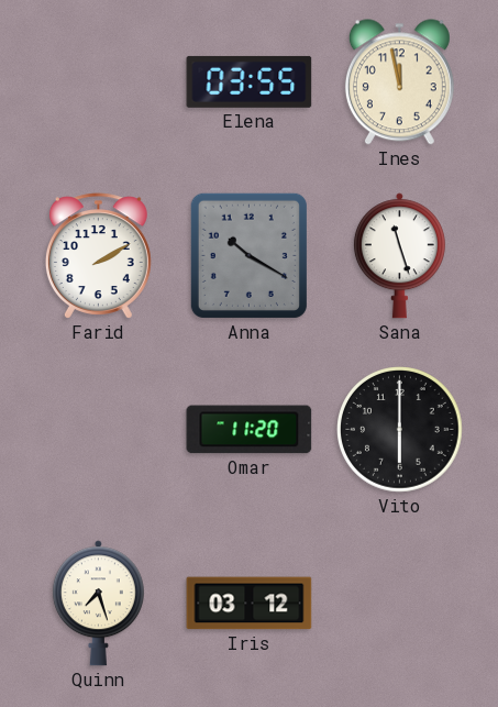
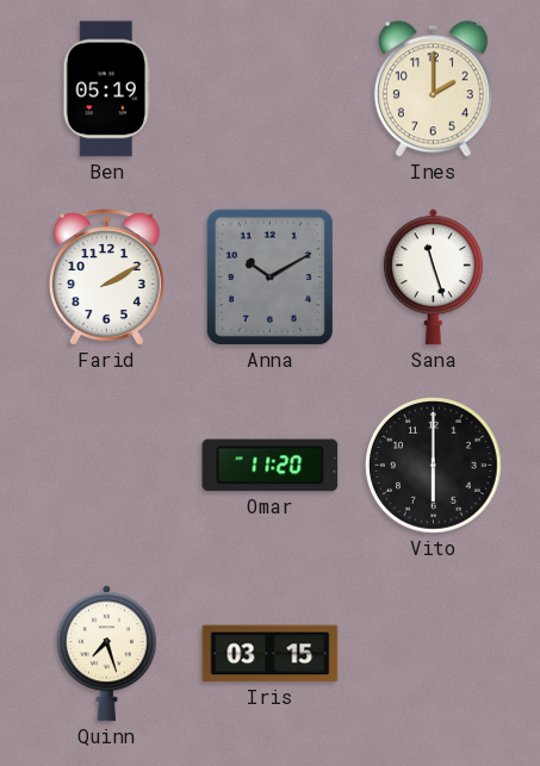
Ben: none -> 05:19 (106, 89)
Elena: 03:55 -> none (250, 81)
Ines: 11:58 -> 2:00 (433, 89)
Anna: 10:20 -> 10:10 (269, 276)
Iris: 03:12 -> 03:15 (271, 654)
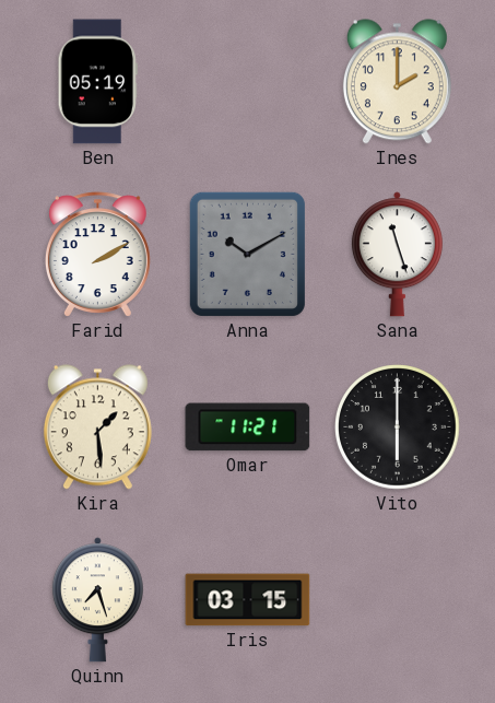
Kira: none -> 1:29 (97, 427)
Omar: 11:20 -> 11:21 (248, 427)
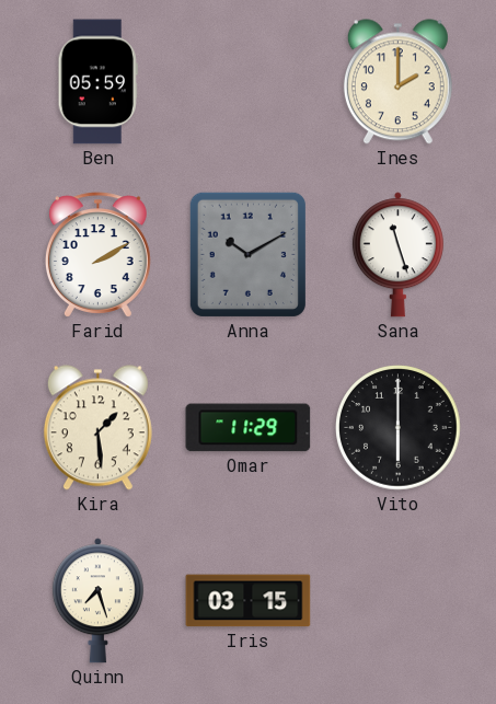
Ben: 05:19 -> 05:59 (97, 82)
Omar: 11:21 -> 11:29 (249, 428)
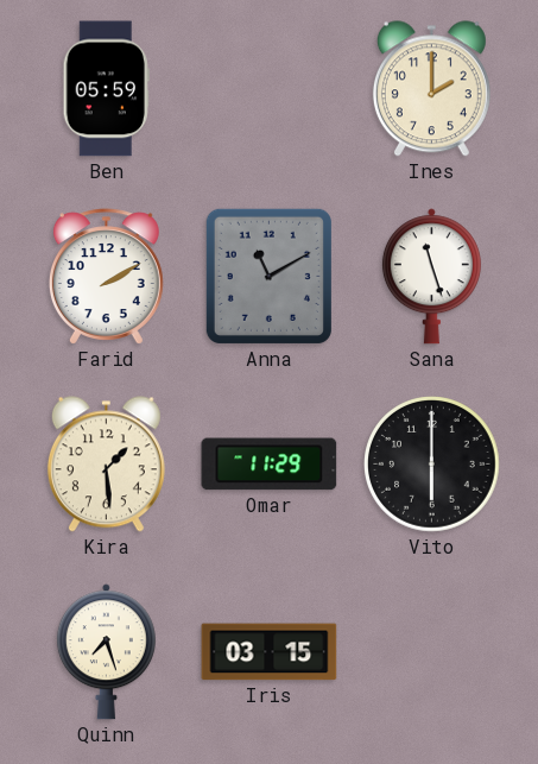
Anna: 10:10 -> 11:10 (268, 276)
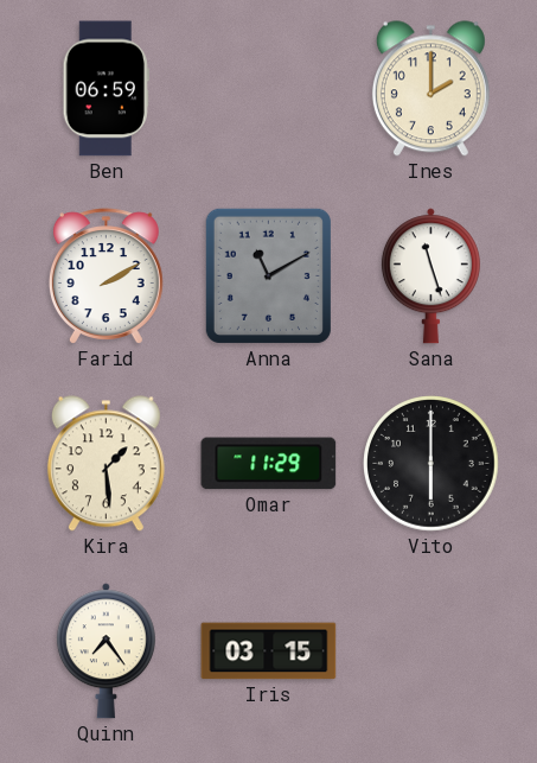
Ben: 05:59 -> 06:59 (106, 89)
Quinn: 7:27 -> 7:24 (106, 651)
